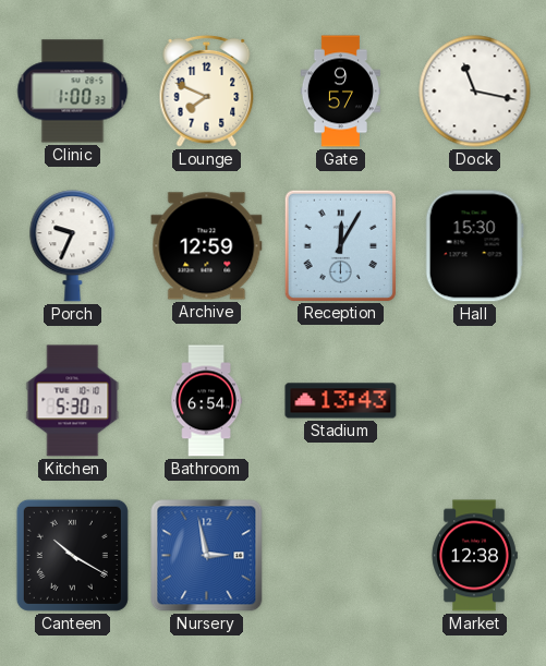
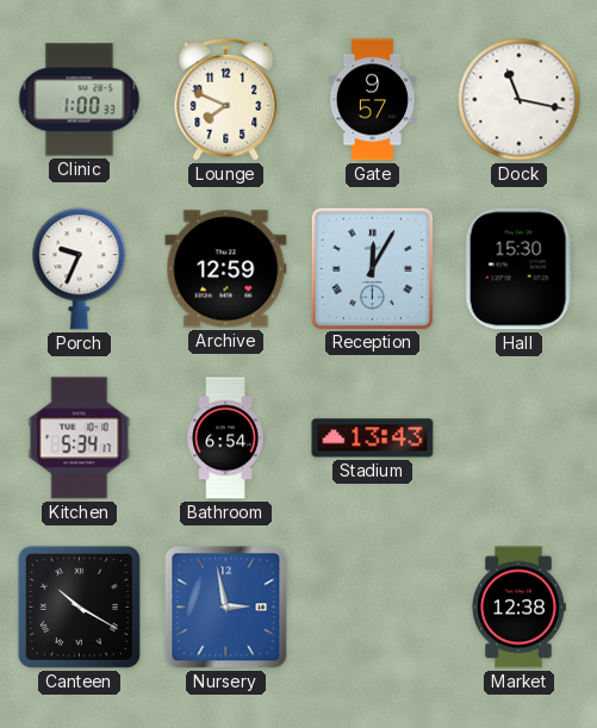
Kitchen: 5:30 -> 5:34 (80, 438)
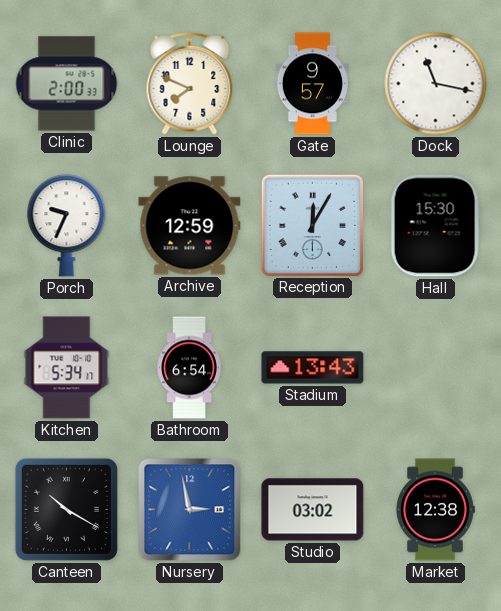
Clinic: 1:00 -> 2:00 (67, 84)
Studio: none -> 03:02 (313, 510)
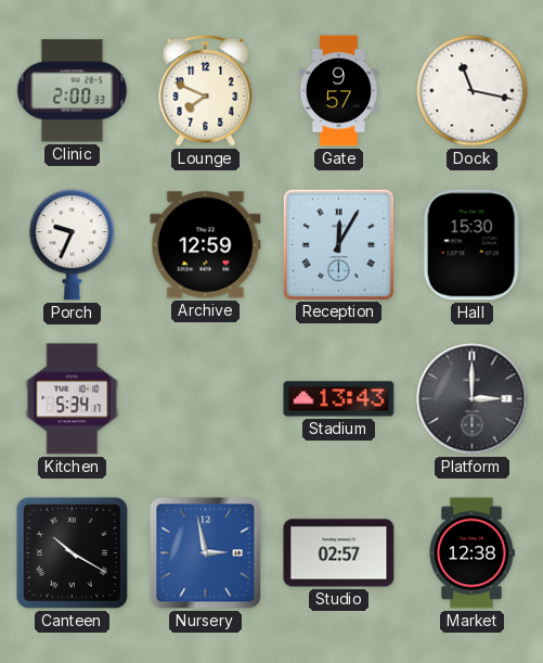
Bathroom: 6:54 -> none (189, 368)
Platform: none -> 3:00 (473, 399)
Studio: 03:02 -> 02:57 (339, 553)
